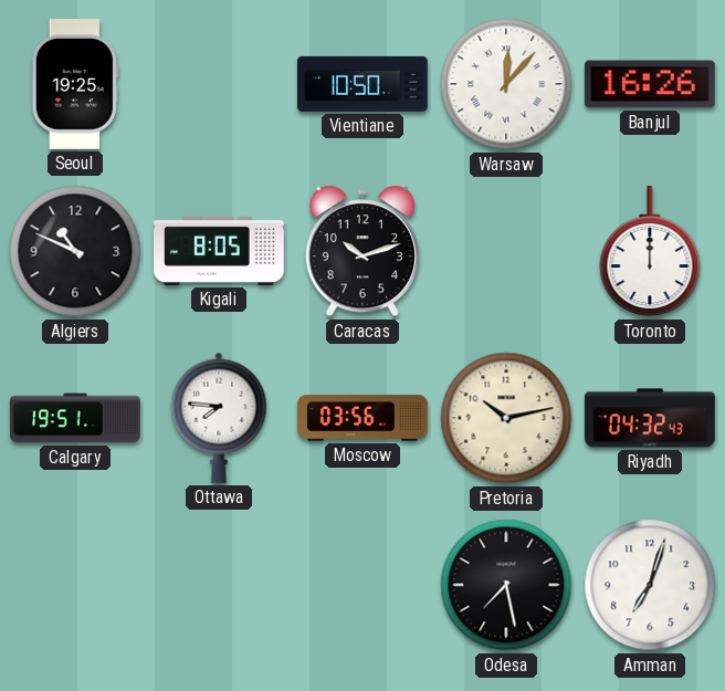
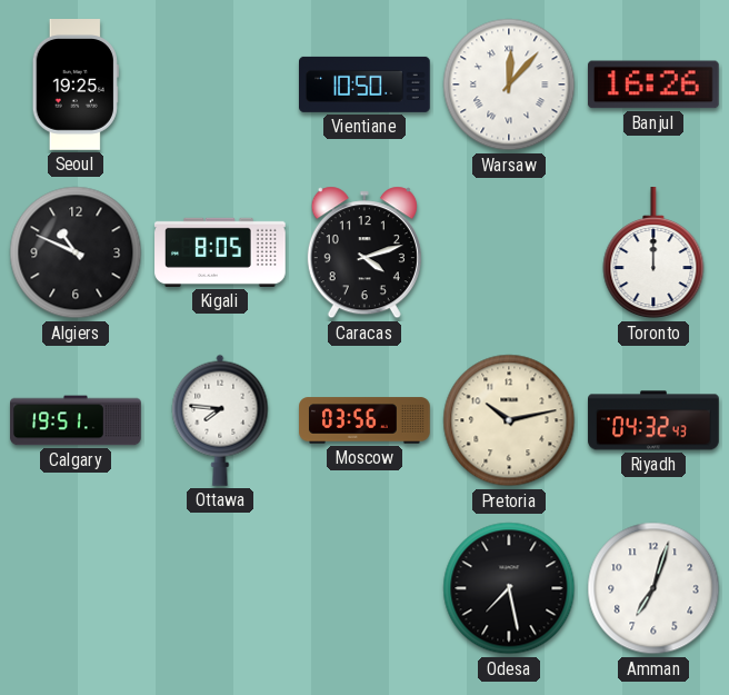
Caracas: 10:12 -> 4:12 (364, 252)
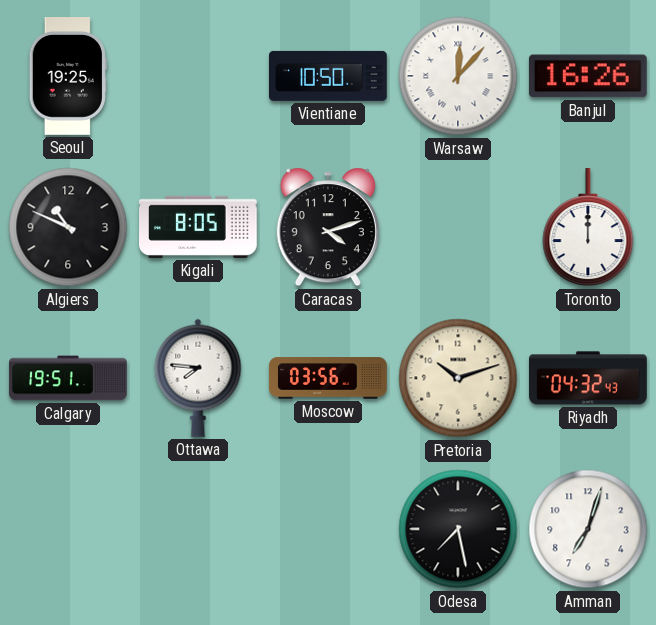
Pretoria: 10:13 -> 10:12 (458, 378)
